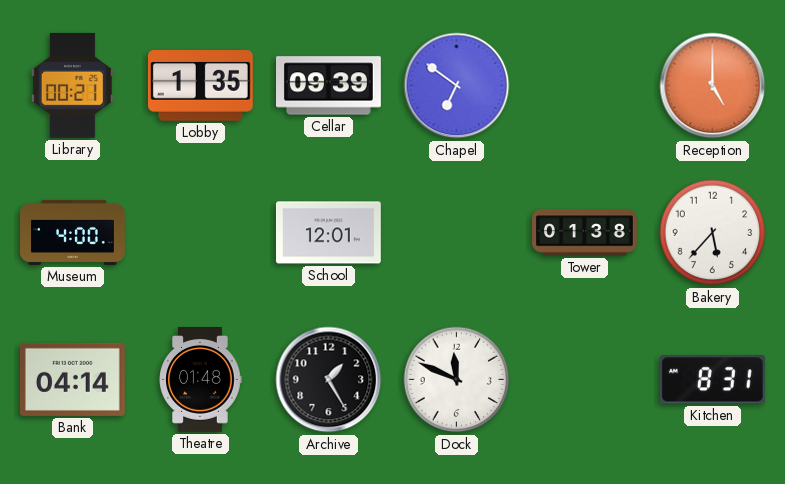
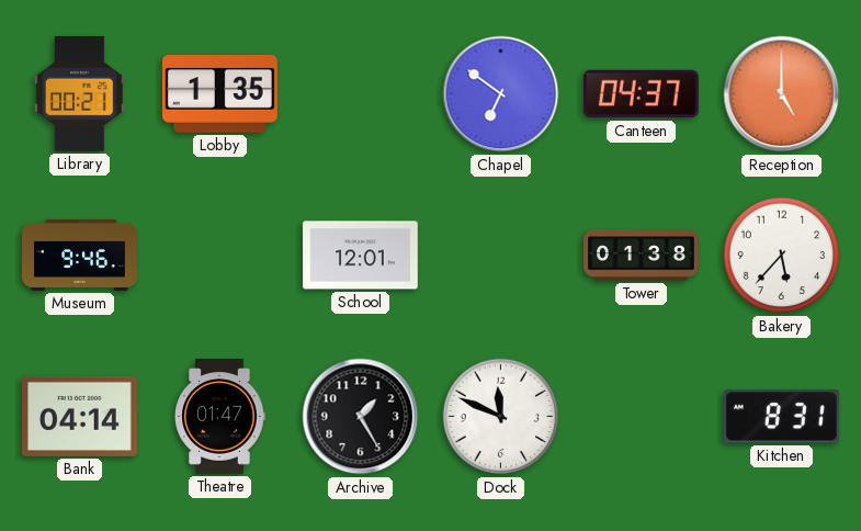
Cellar: 09:39 -> none (329, 86)
Canteen: none -> 04:37 (641, 94)
Museum: 4:00 -> 9:46 (80, 255)
Theatre: 01:48 -> 01:47 (219, 417)
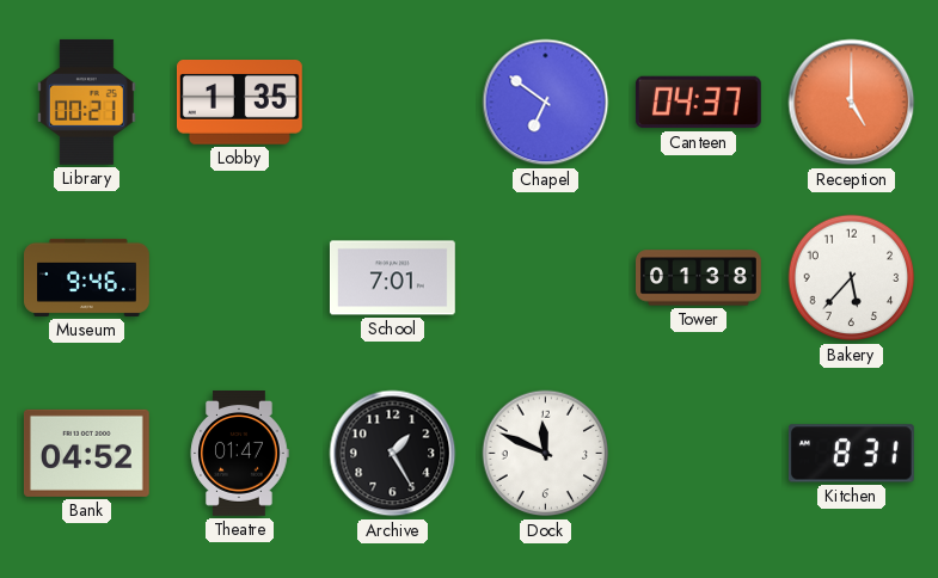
School: 12:01 -> 7:01 (392, 278)
Bank: 04:14 -> 04:52 (86, 453)
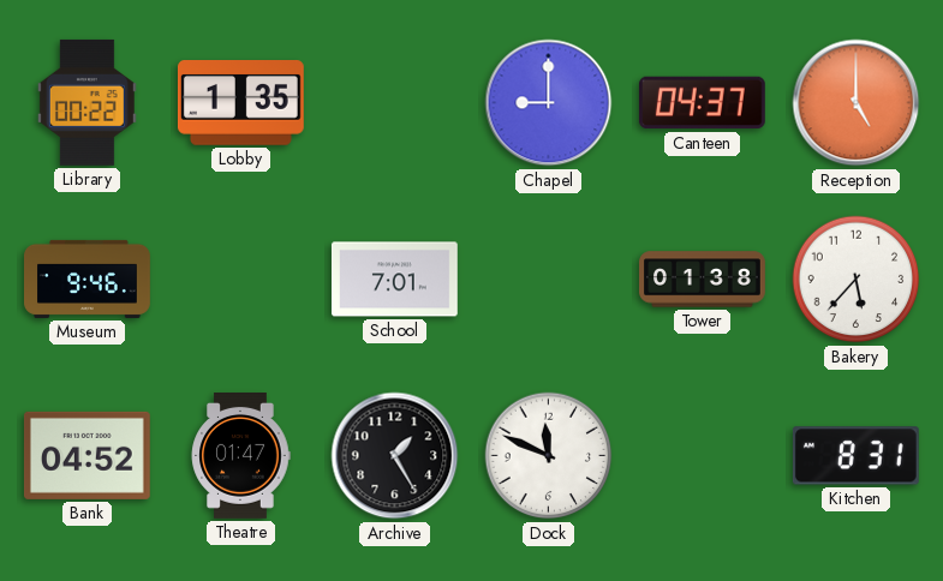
Library: 00:21 -> 00:22 (86, 102)
Chapel: 6:51 -> 9:00 (549, 103)
